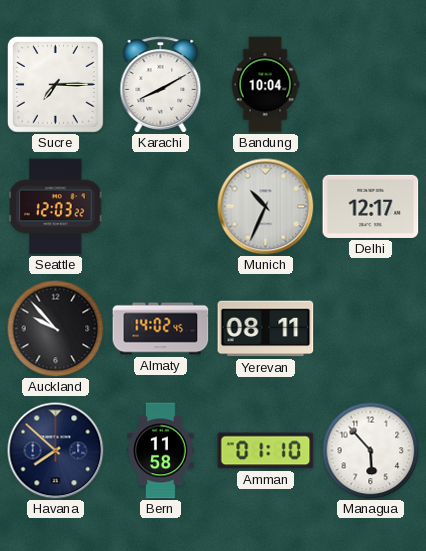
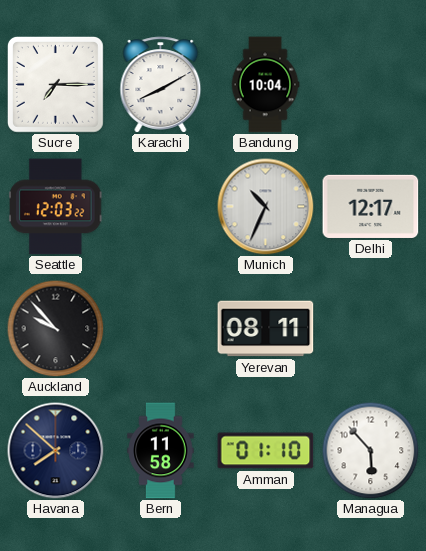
Almaty: 14:02 -> none (161, 329)
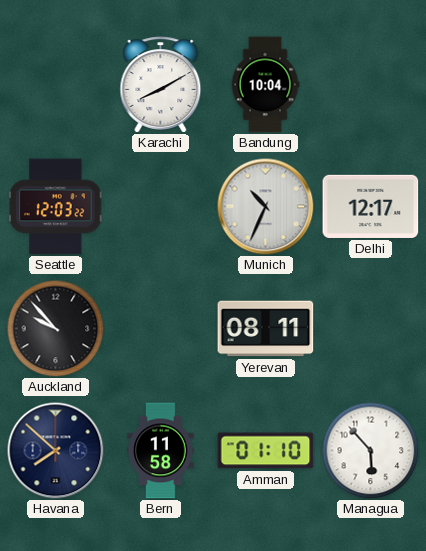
Sucre: 7:15 -> none (55, 84)
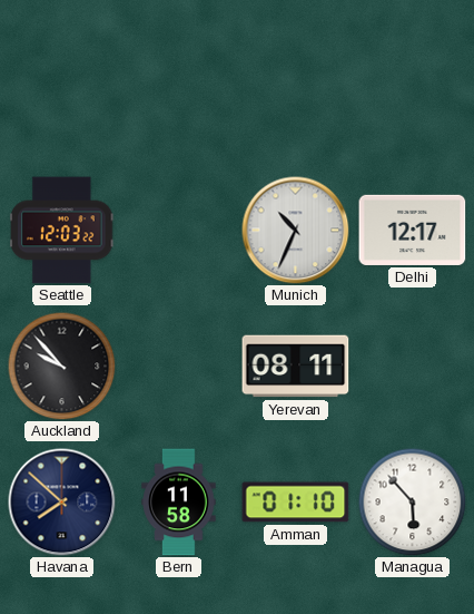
Karachi: 8:10 -> none (161, 85)
Bandung: 10:04 -> none (265, 85)
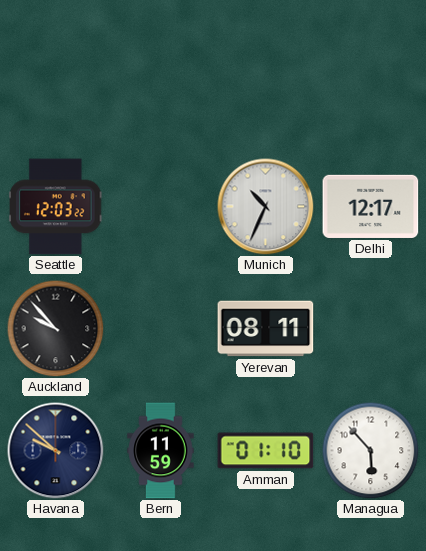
Havana: 7:52 -> 9:52 (56, 451)
Bern: 11:58 -> 11:59 (161, 451)
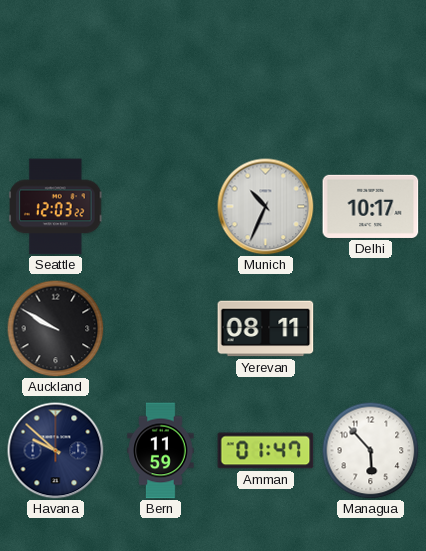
Delhi: 12:17 -> 10:17 (371, 206)
Auckland: 9:53 -> 9:50 (55, 328)
Amman: 01:10 -> 01:47 (266, 451)
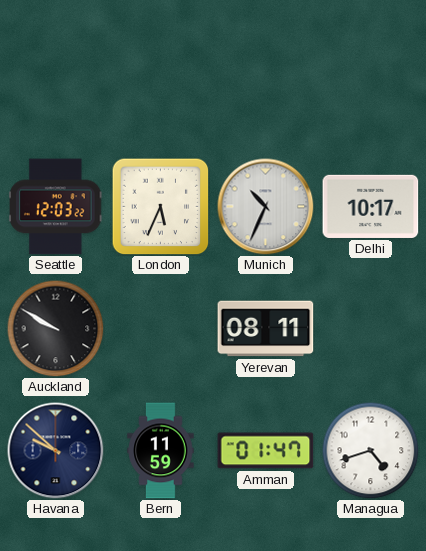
London: none -> 5:34 (160, 206)
Managua: 5:53 -> 4:42 (370, 450)
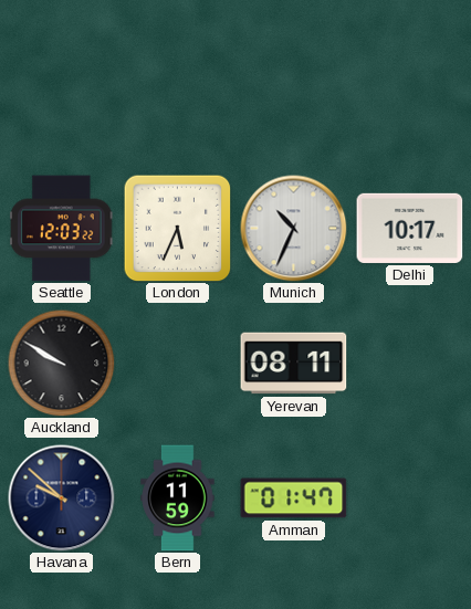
Managua: 4:42 -> none (370, 450)
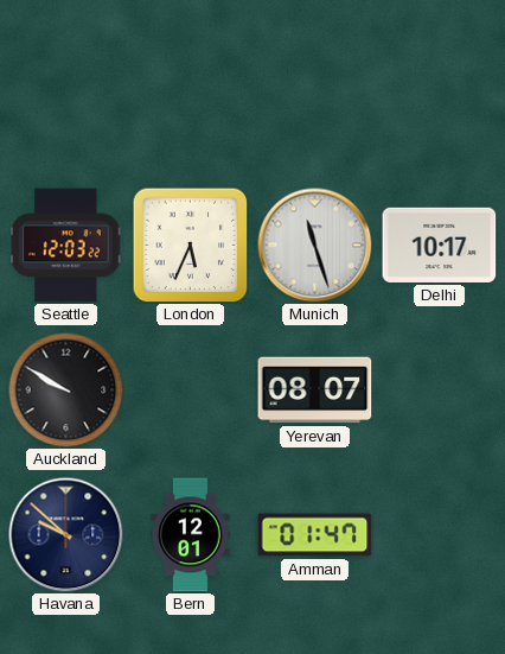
Munich: 10:34 -> 11:27 (315, 246)
Yerevan: 08:11 -> 08:07 (315, 391)
Bern: 11:59 -> 12:01 (191, 535)
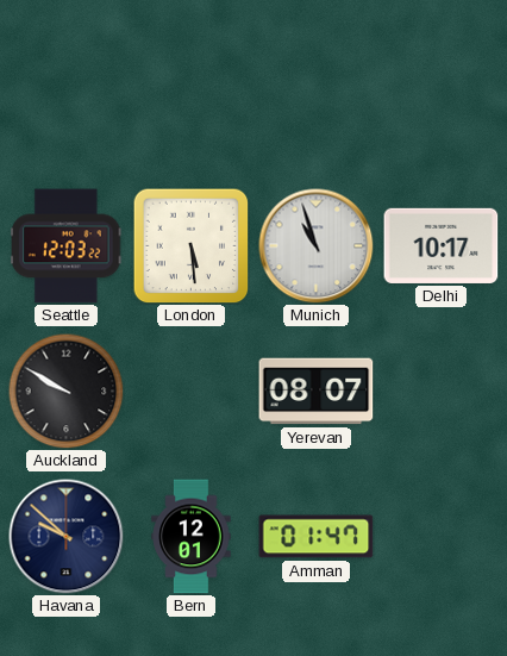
London: 5:34 -> 5:29 (190, 245)
Munich: 11:27 -> 10:57 (317, 246)
